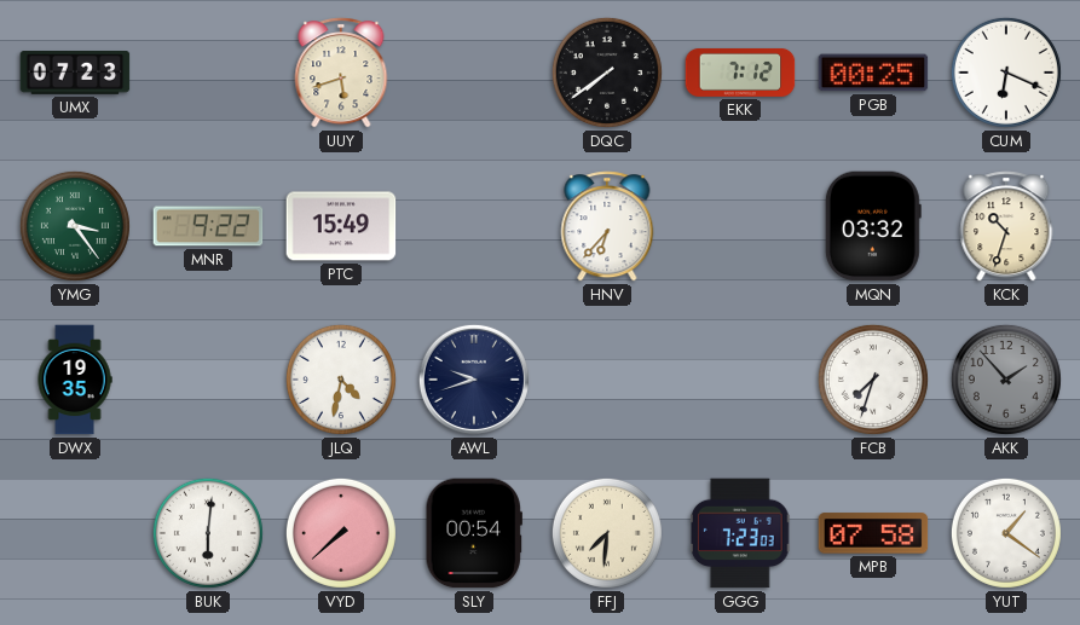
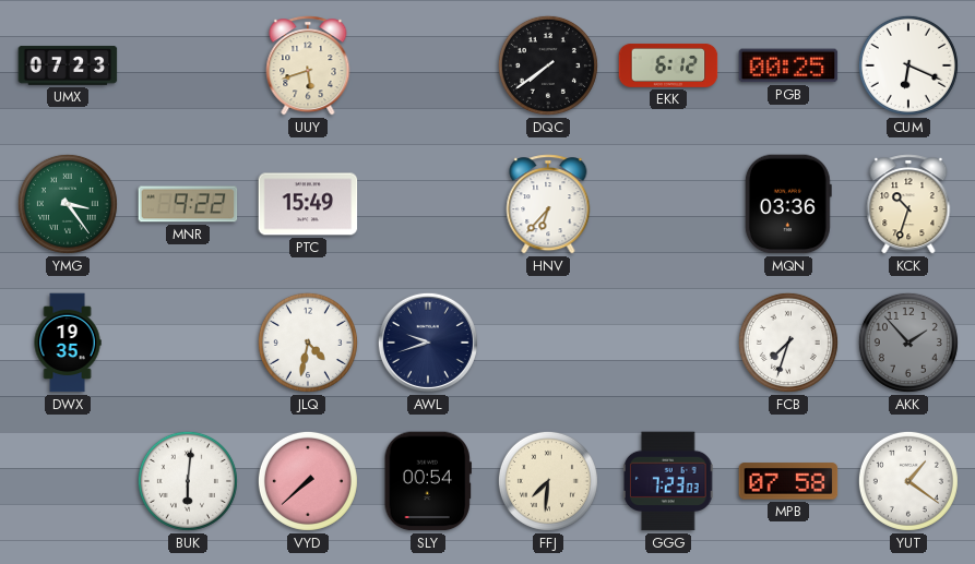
EKK: 7:12 -> 6:12 (668, 65)
MQN: 03:32 -> 03:36 (788, 204)
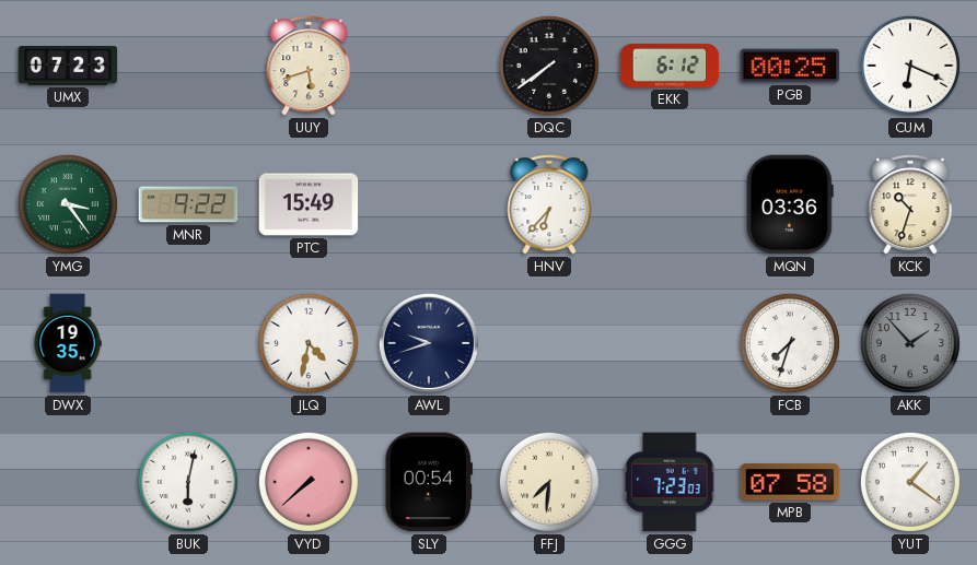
BUK: 6:01 -> 6:02 (188, 482)
